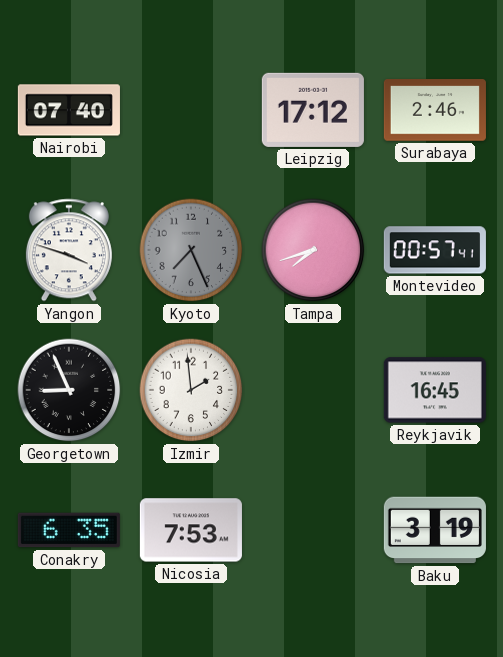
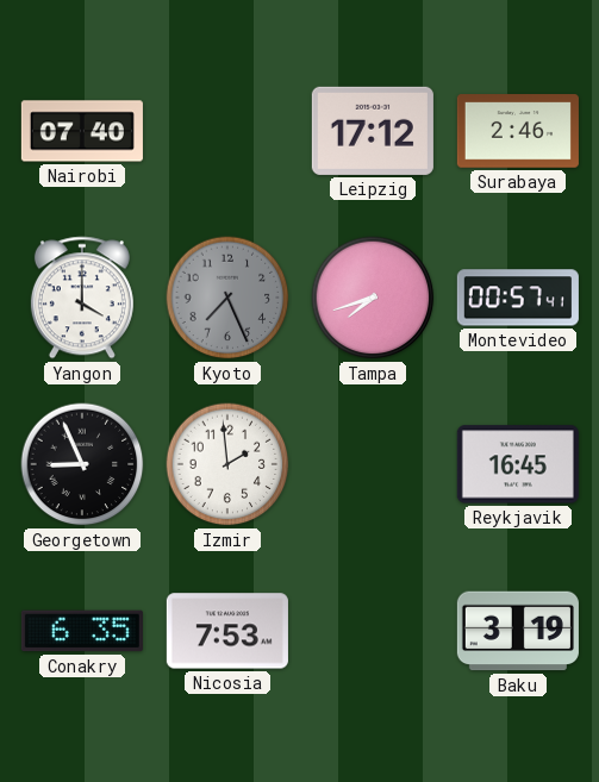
Yangon: 3:48 -> 4:00 (82, 298)
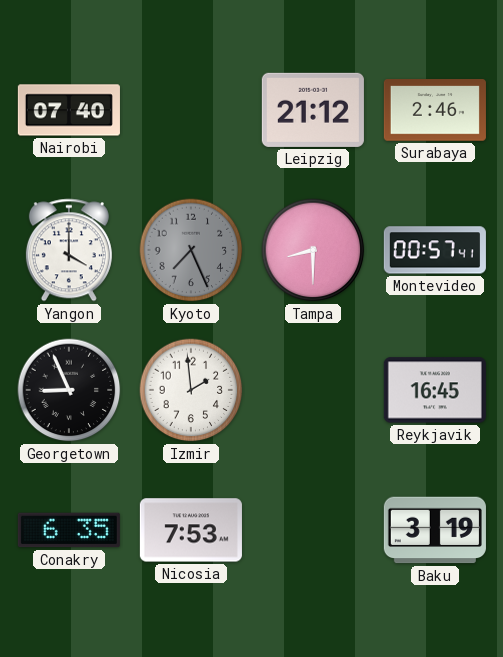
Leipzig: 17:12 -> 21:12 (313, 110)
Tampa: 7:42 -> 8:30 (313, 250)
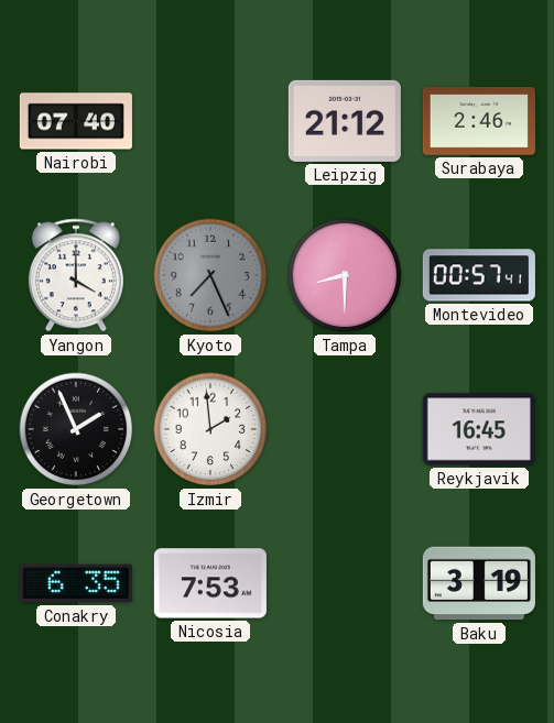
Georgetown: 8:56 -> 1:56 (76, 429)
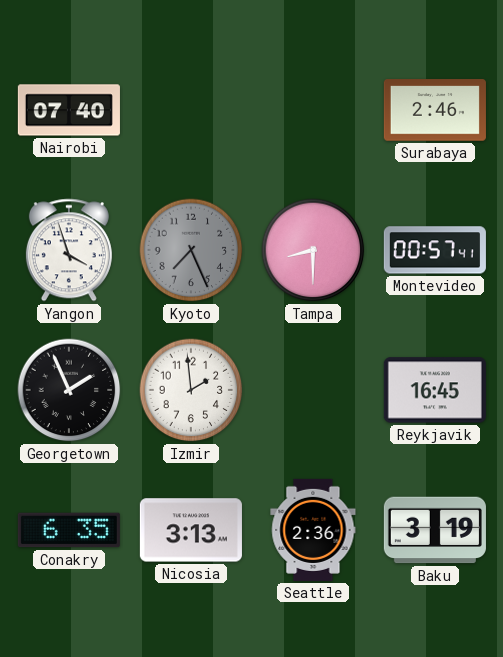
Leipzig: 21:12 -> none (345, 121)
Yangon: 4:00 -> 3:57 (69, 250)
Nicosia: 7:53 -> 3:13 (191, 530)
Seattle: none -> 2:36 (313, 530)
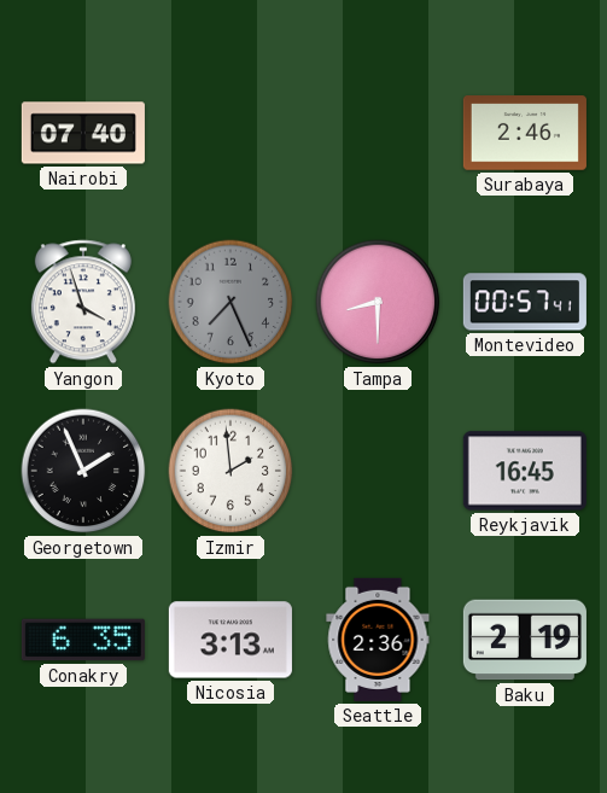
Baku: 3:19 -> 2:19 (525, 640)
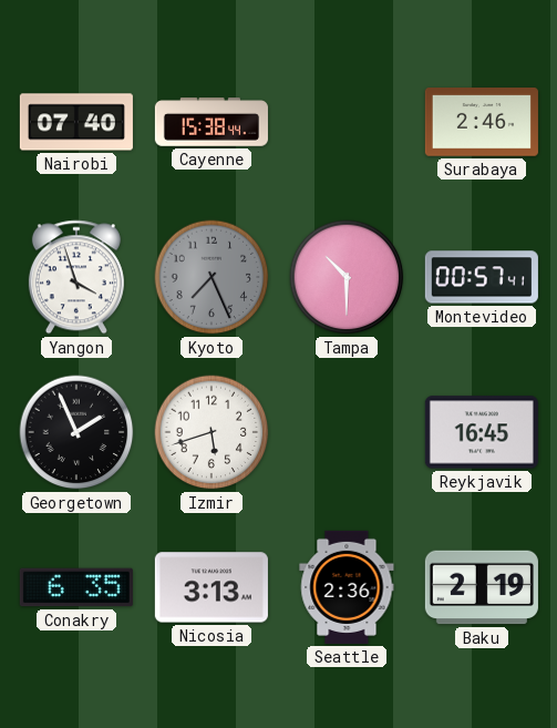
Cayenne: none -> 15:38 (212, 122)
Tampa: 8:30 -> 10:30 (347, 277)
Izmir: 1:59 -> 5:42 (212, 432)
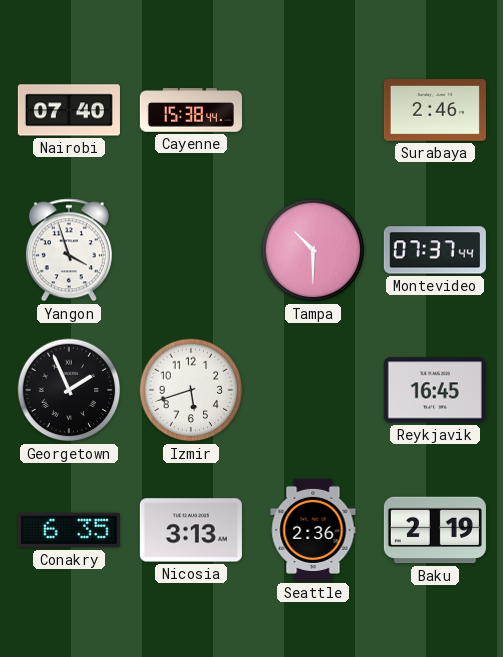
Kyoto: 7:26 -> none (212, 277)
Montevideo: 00:57 -> 07:37 (435, 250)
